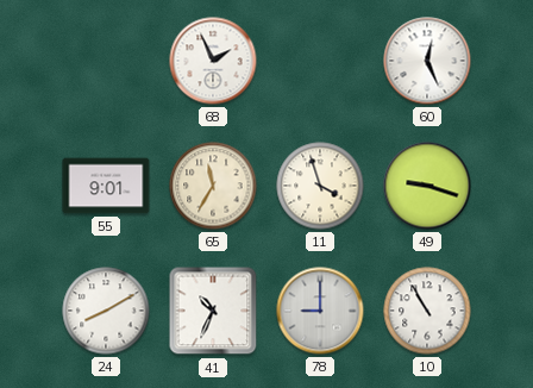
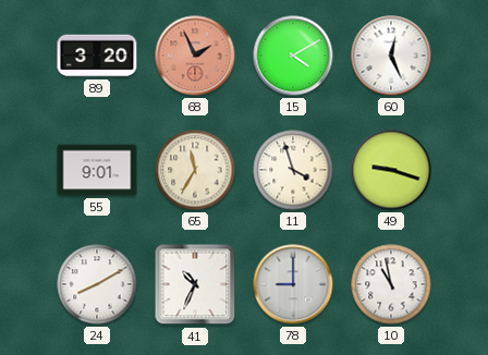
89: none -> 3:20 (97, 56)
68 dial: white -> salmon (195, 56)
15: none -> 4:10 (293, 56)
10: 10:55 -> 10:58 (391, 284)
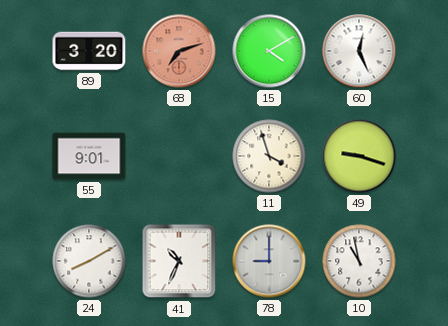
68: 1:56 -> 7:12 (179, 51)
65: 11:35 -> none (195, 170)
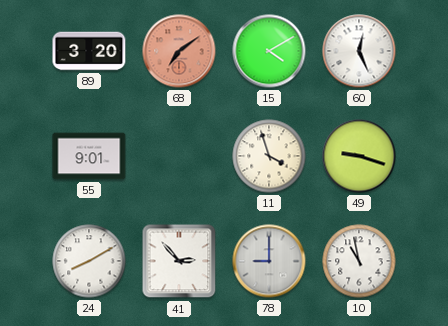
68: 7:12 -> 7:09 (179, 51)
41: 10:34 -> 2:53 (179, 261)
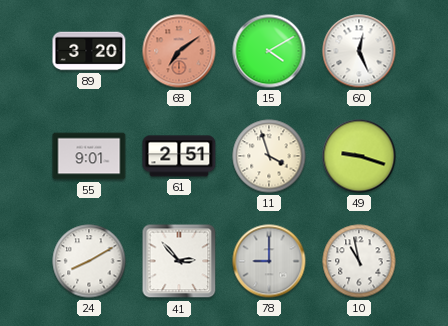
61: none -> 2:51 (179, 156)
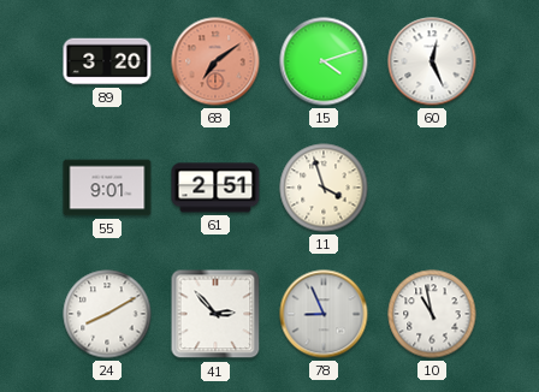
15: 4:10 -> 4:12 (324, 61)
49: 9:18 -> none (359, 156)
78: 9:00 -> 8:56 (324, 314)
